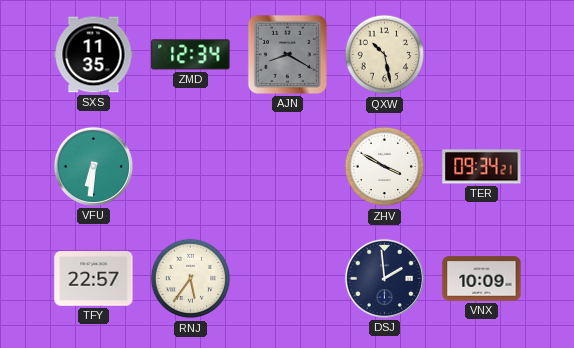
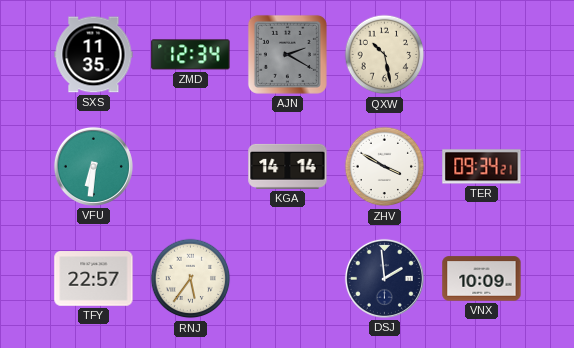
AJN: 8:20 -> 2:20 (287, 54)
KGA: none -> 14:14 (288, 166)
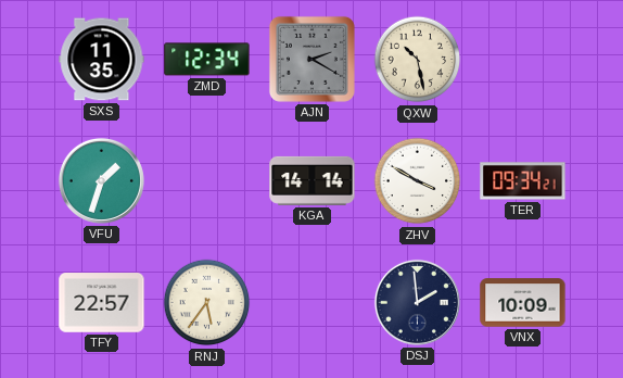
VFU: 6:31 -> 1:33 (101, 180)
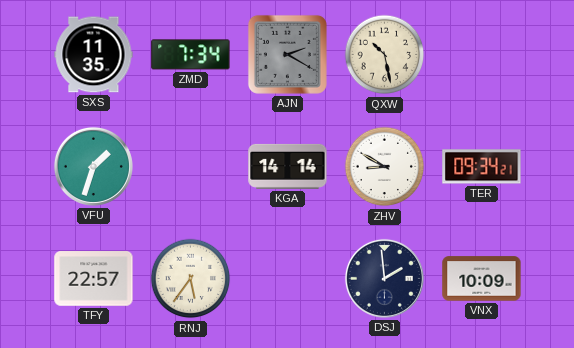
ZMD: 12:34 -> 7:34 (191, 55)
ZHV: 3:50 -> 8:50 (385, 167)
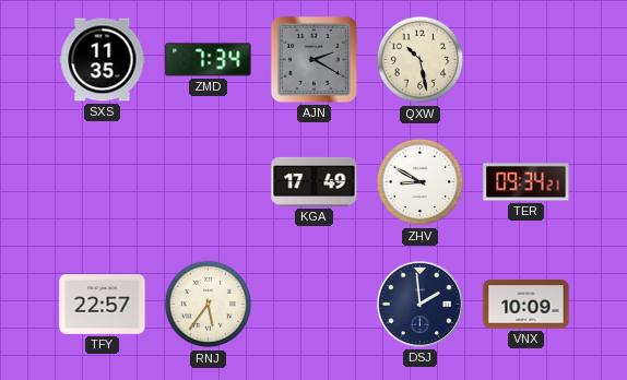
VFU: 1:33 -> none (93, 166)
KGA: 14:14 -> 17:49 (315, 181)
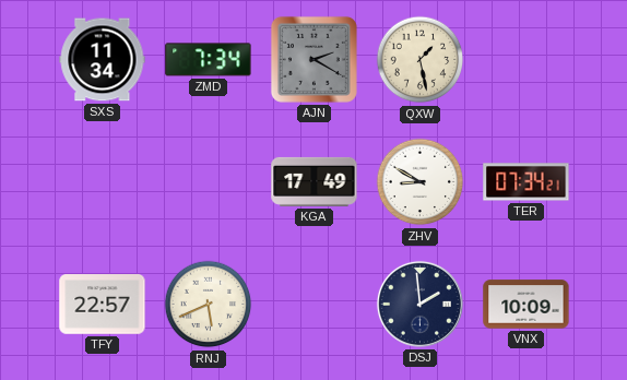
SXS: 11:35 -> 11:34 (103, 60)
QXW: 10:28 -> 1:28 (421, 60)
TER: 09:34 -> 07:34 (527, 182)
RNJ: 5:36 -> 5:41 (209, 305)
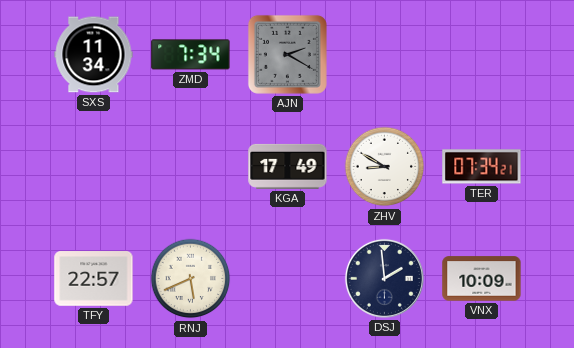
QXW: 1:28 -> none (421, 60)
